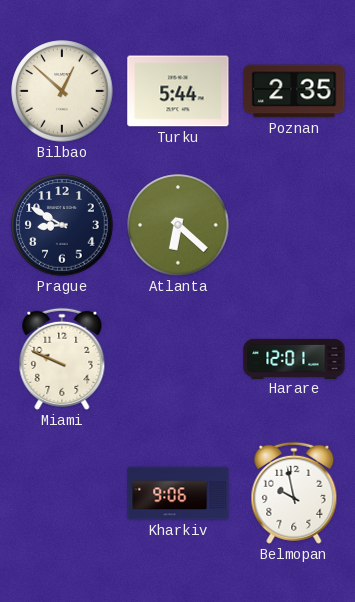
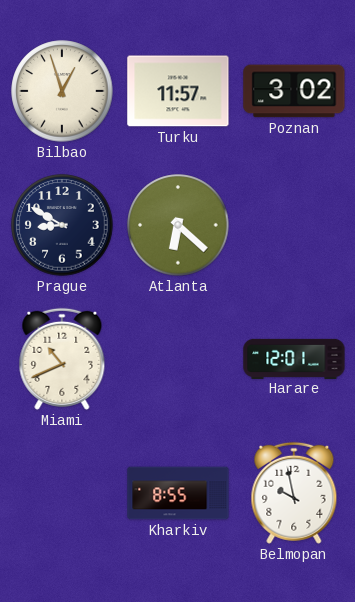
Bilbao: 12:52 -> 12:57 (62, 91)
Turku: 5:44 -> 11:57 (178, 91)
Poznan: 2:35 -> 3:02 (294, 91)
Miami: 9:49 -> 10:41 (62, 359)
Kharkiv: 9:06 -> 8:55 (178, 493)
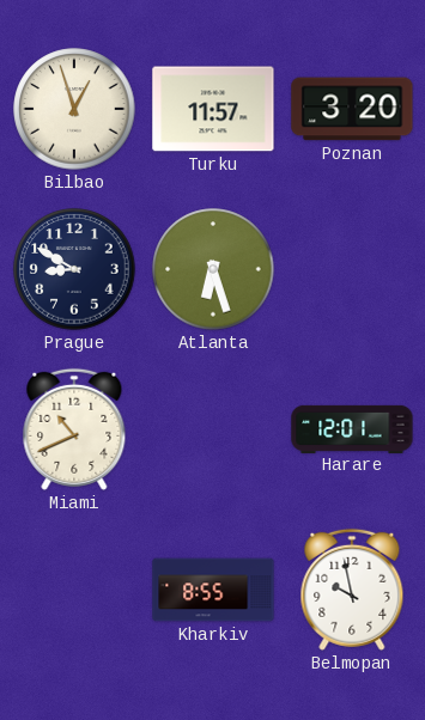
Poznan: 3:02 -> 3:20 (352, 109)
Atlanta: 6:22 -> 6:27 (213, 269)
